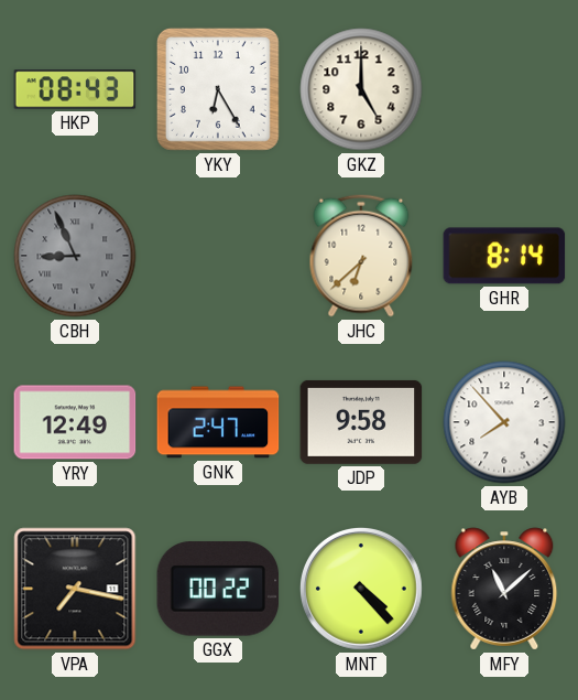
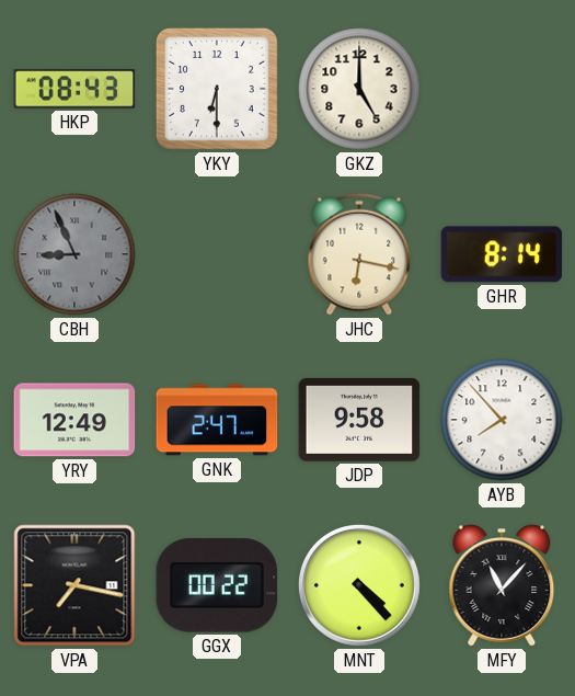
YKY: 6:25 -> 6:30 (217, 89)
JHC: 6:38 -> 6:17 (359, 254)
MFY: 11:08 -> 11:07 (502, 585)
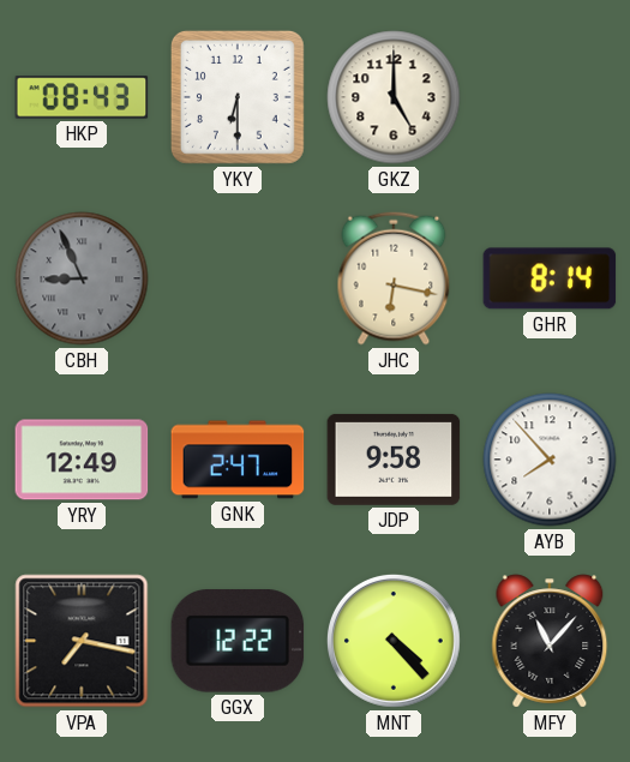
GGX: 00:22 -> 12:22 (238, 641)
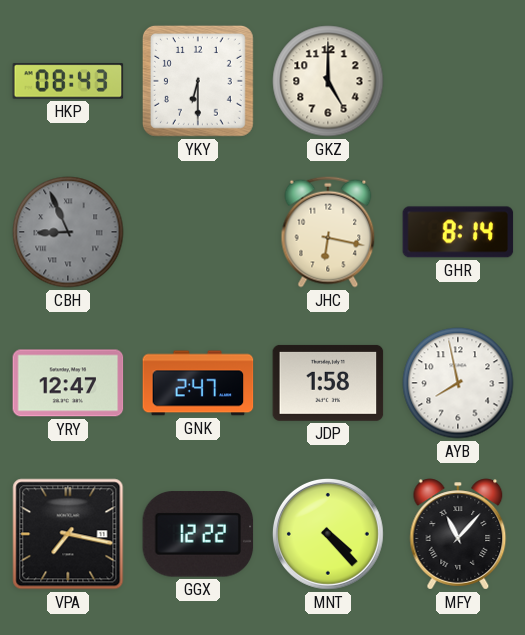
YRY: 12:49 -> 12:47 (68, 383)
JDP: 9:58 -> 1:58 (328, 383)
AYB: 7:53 -> 7:58 (458, 383)
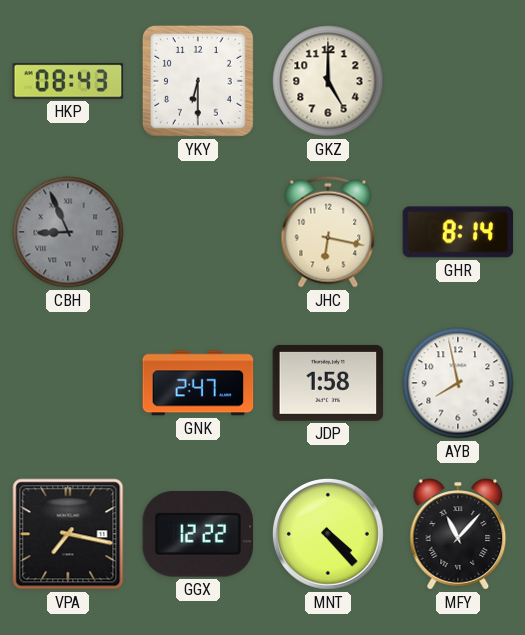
YRY: 12:47 -> none (68, 383)
